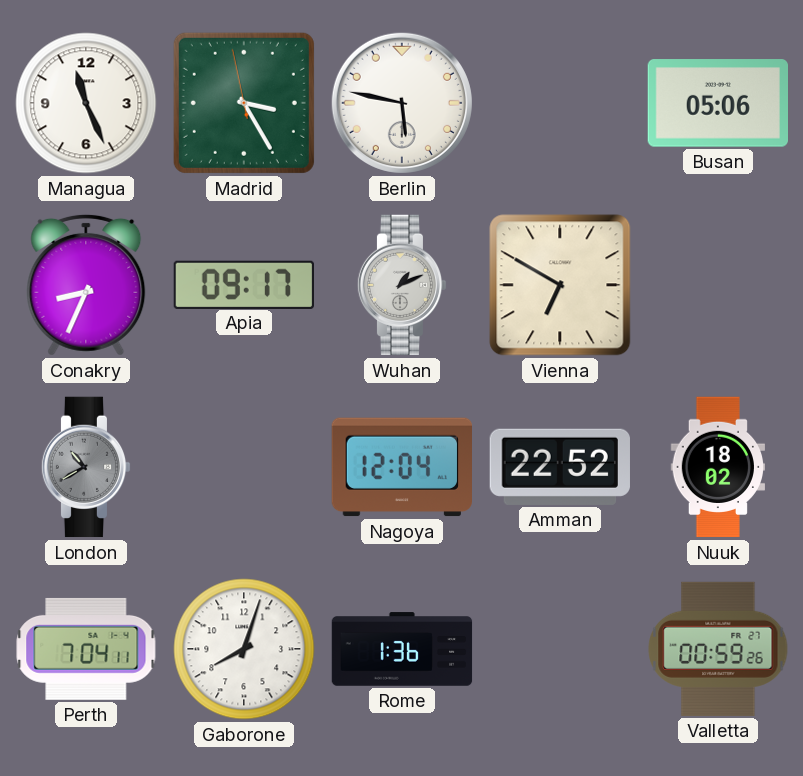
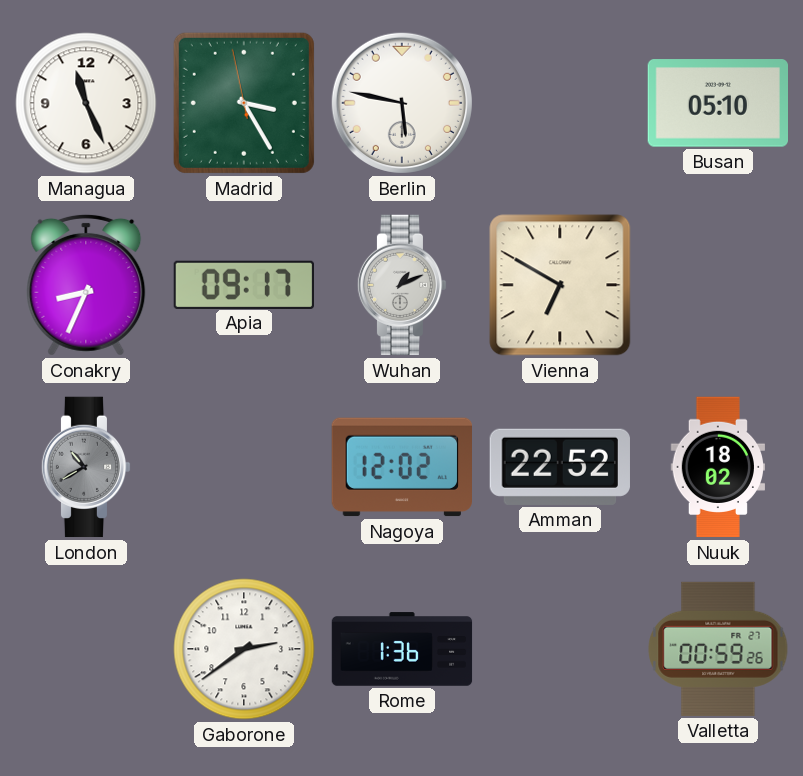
Busan: 05:06 -> 05:10 (717, 103)
Nagoya: 12:04 -> 12:02 (401, 467)
Perth: 7:04 -> none (86, 649)
Gaborone: 8:03 -> 2:39 (244, 649)
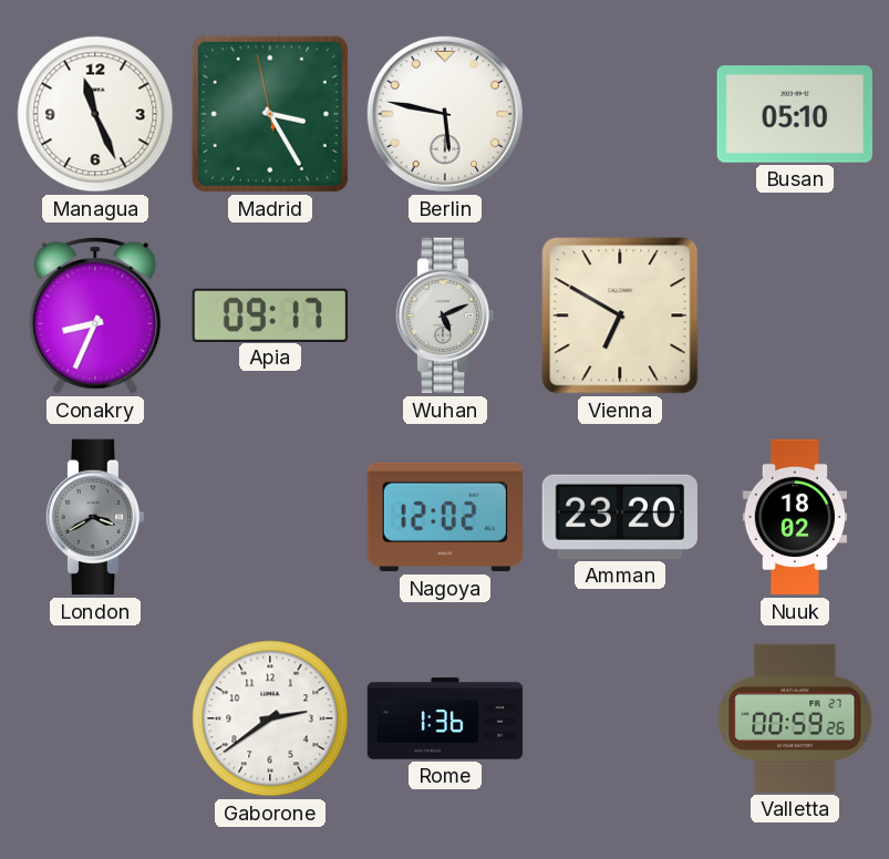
Wuhan: 1:11 -> 5:11 (445, 315)
London: 10:40 -> 3:40 (95, 517)
Amman: 22:52 -> 23:20 (620, 517)
